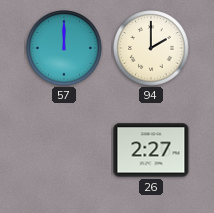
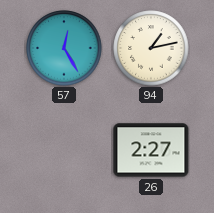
57: 12:00 -> 12:25 (64, 48)
94: 2:00 -> 1:13 (151, 48)
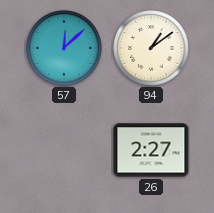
57: 12:25 -> 12:08 (64, 48)
94: 1:13 -> 1:09 (151, 48)
